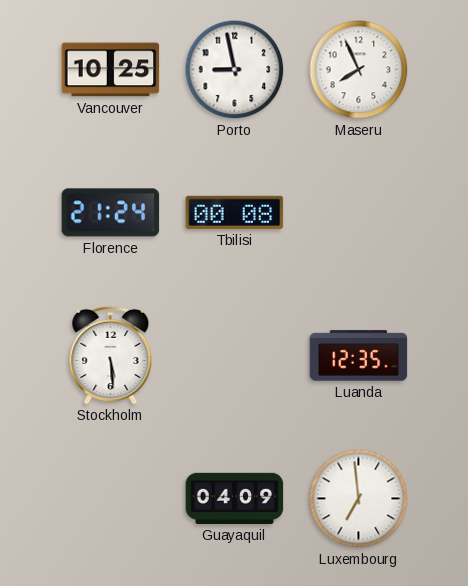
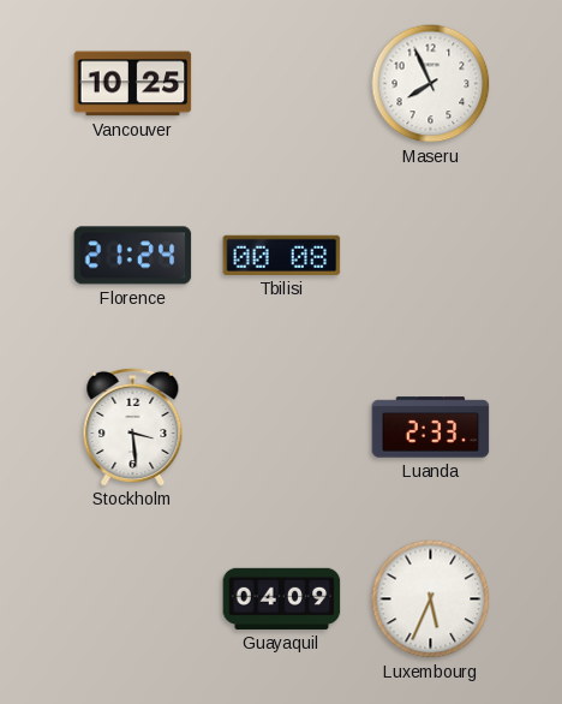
Porto: 8:58 -> none (235, 70)
Stockholm: 5:29 -> 3:29 (133, 426)
Luanda: 12:35 -> 2:33 (431, 428)
Luxembourg: 6:59 -> 5:34 (431, 599)
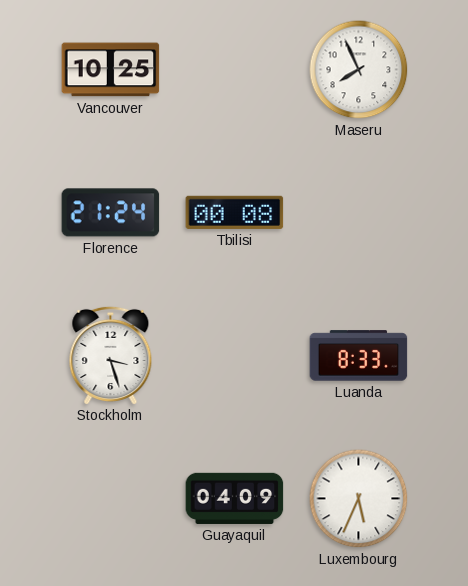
Stockholm: 3:29 -> 3:27 (111, 355)
Luanda: 2:33 -> 8:33 (359, 356)
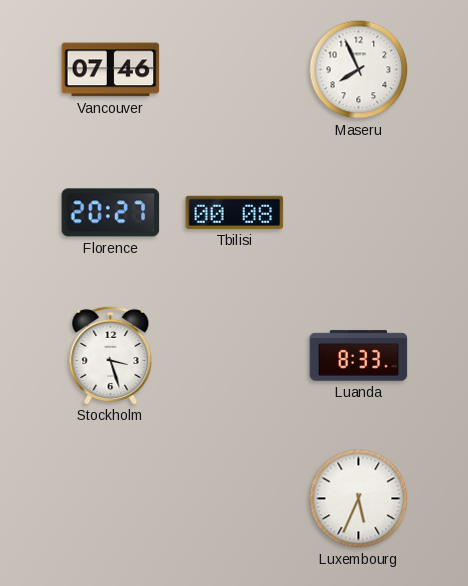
Vancouver: 10:25 -> 07:46 (111, 70)
Florence: 21:24 -> 20:27 (111, 213)
Guayaquil: 04:09 -> none (235, 498)
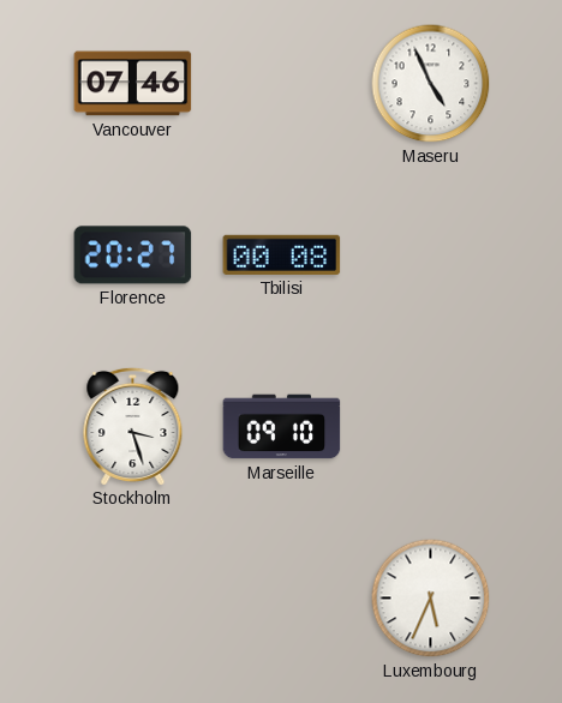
Maseru: 7:56 -> 4:56 (431, 84)
Marseille: none -> 09:10 (282, 427)
Luanda: 8:33 -> none (359, 356)
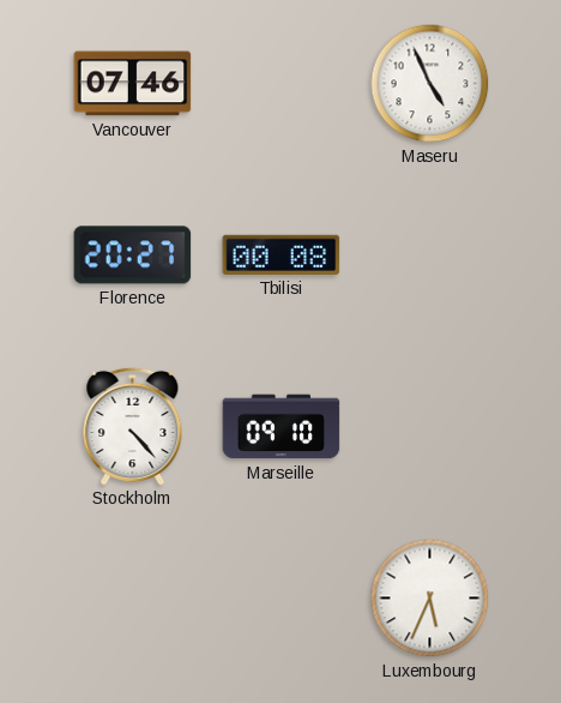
Stockholm: 3:27 -> 4:23 (133, 426)
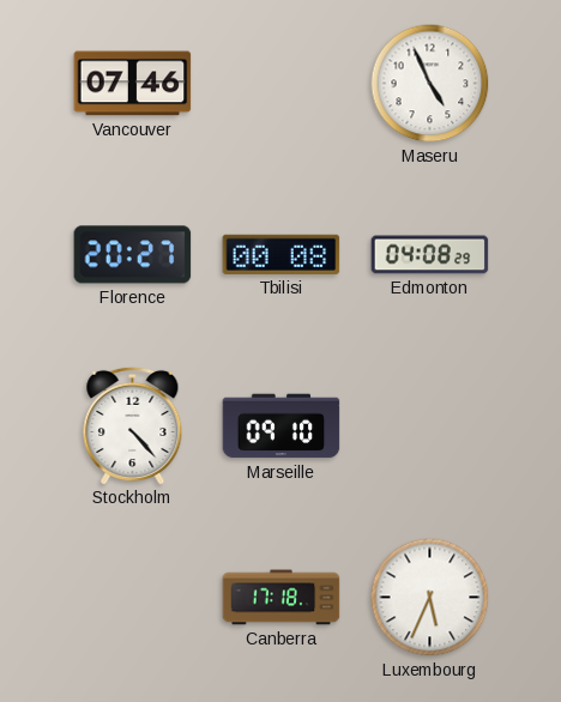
Edmonton: none -> 04:08 (430, 255)
Canberra: none -> 17:18 (282, 598)
